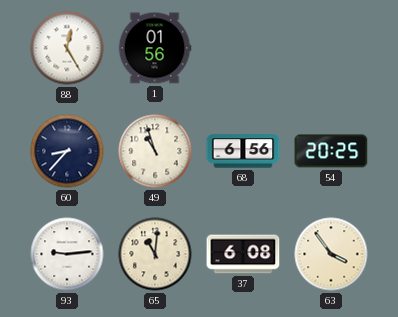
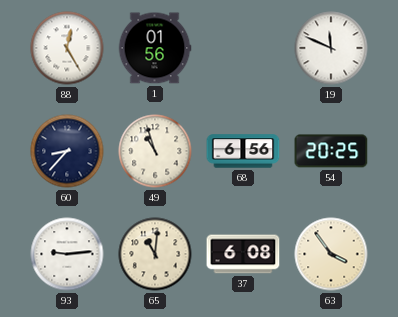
19: none -> 11:49 (331, 48)
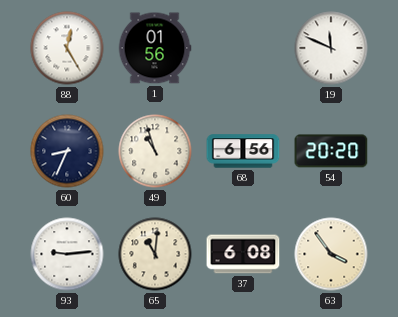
60: 8:37 -> 8:34 (67, 151)
54: 20:25 -> 20:20 (331, 151)
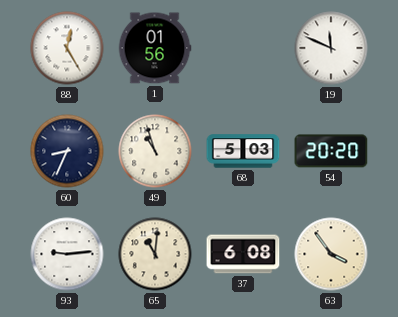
68: 6:56 -> 5:03 (243, 151)
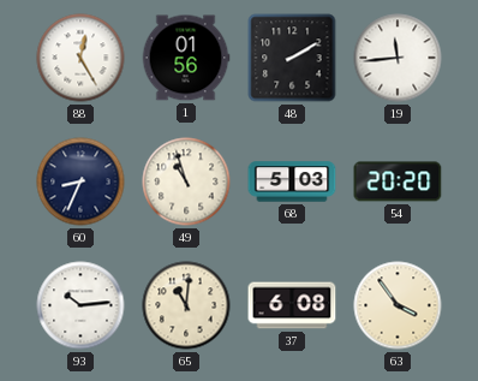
48: none -> 2:10 (292, 58)
19: 11:49 -> 11:44 (398, 58)
93: 9:14 -> 10:14 (80, 305)
